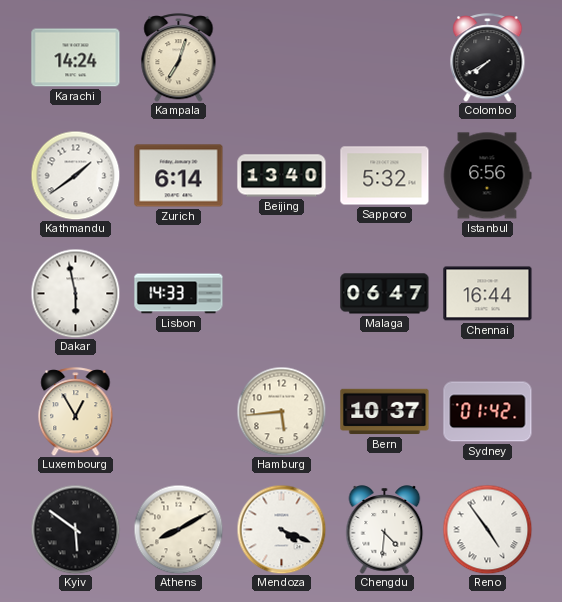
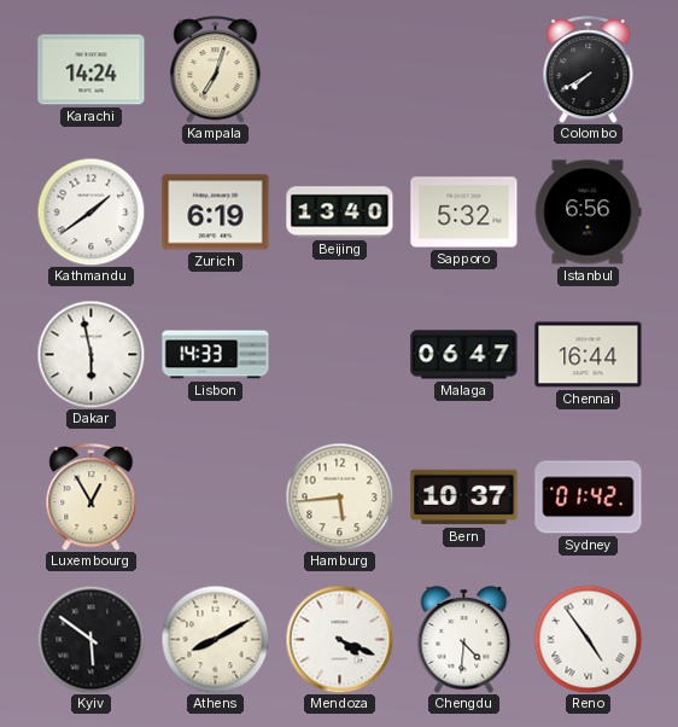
Zurich: 6:14 -> 6:19 (216, 213)
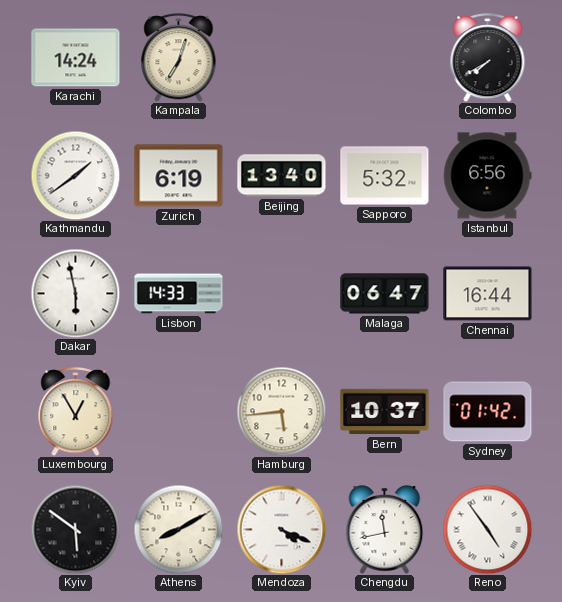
Chengdu: 4:31 -> 11:43 (385, 530)
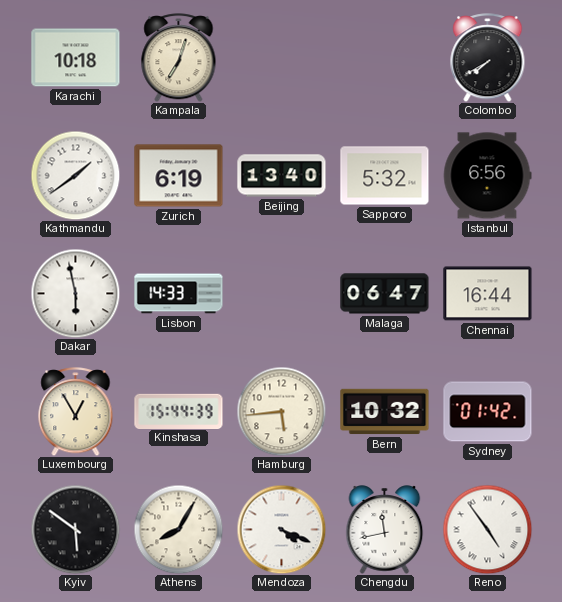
Karachi: 14:24 -> 10:18 (76, 58)
Kinshasa: none -> 15:44 (179, 411)
Bern: 10:37 -> 10:32 (385, 412)
Athens: 8:10 -> 8:05 (178, 529)
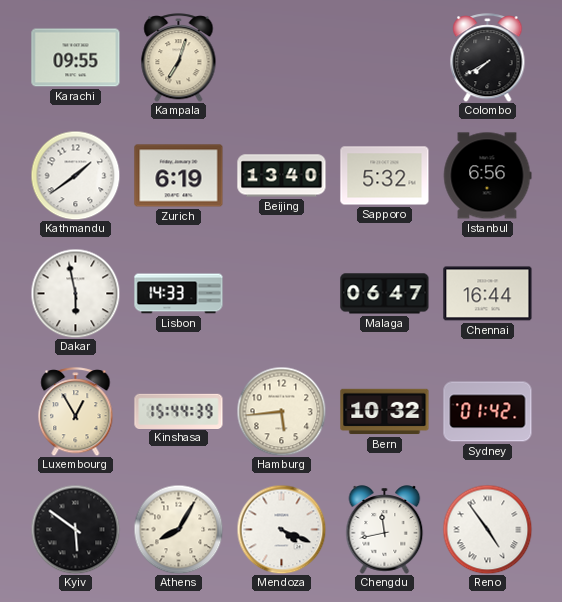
Karachi: 10:18 -> 09:55 (76, 58)
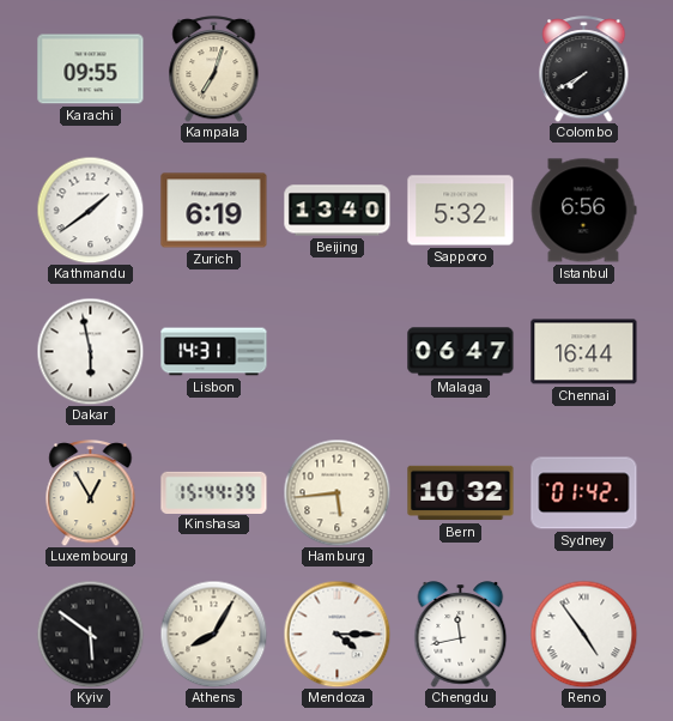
Lisbon: 14:33 -> 14:31 (214, 352)
Mendoza: 4:19 -> 4:15 (336, 634)
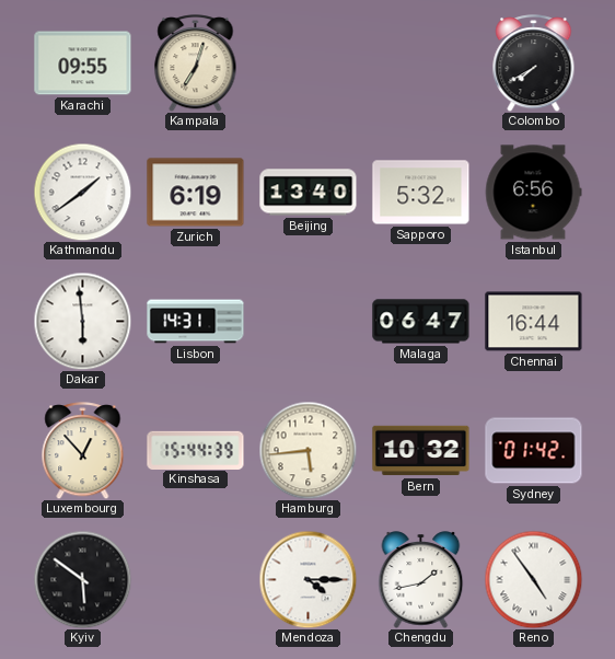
Dakar: 5:58 -> 5:59 (82, 321)
Luxembourg: 12:55 -> 12:53 (83, 451)
Athens: 8:05 -> none (213, 634)
Chengdu: 11:43 -> 1:43 (421, 580)
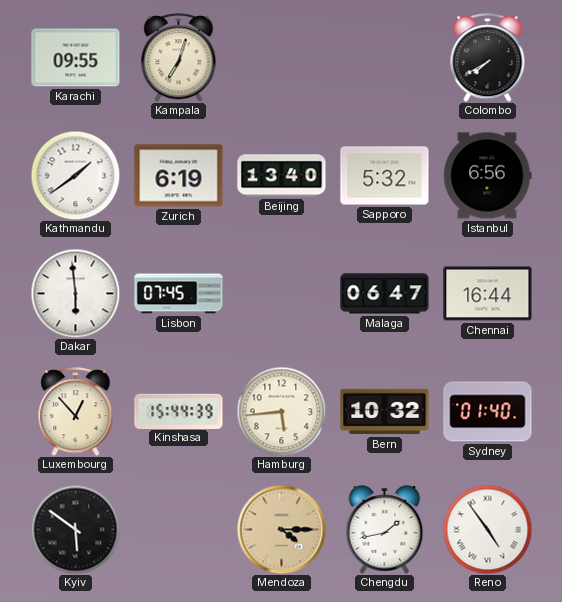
Lisbon: 14:31 -> 07:45 (179, 294)
Sydney: 01:42 -> 01:40 (488, 412)
Mendoza dial: white -> champagne (281, 529)
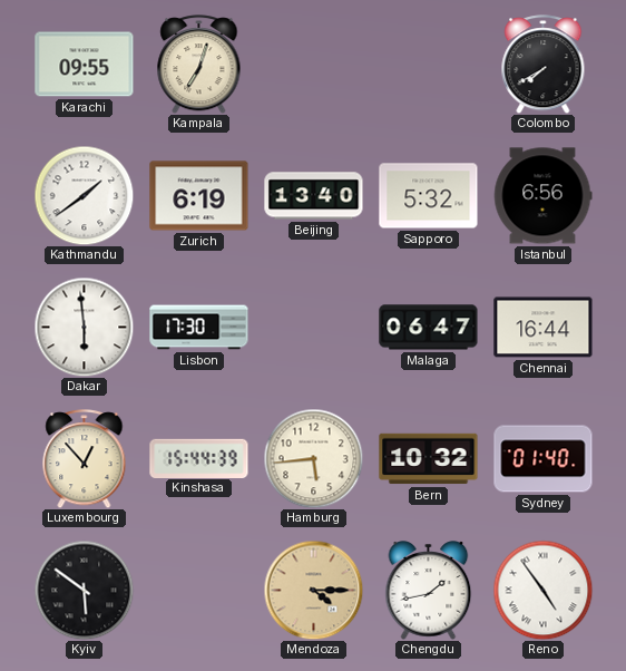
Lisbon: 07:45 -> 17:30 (199, 328)
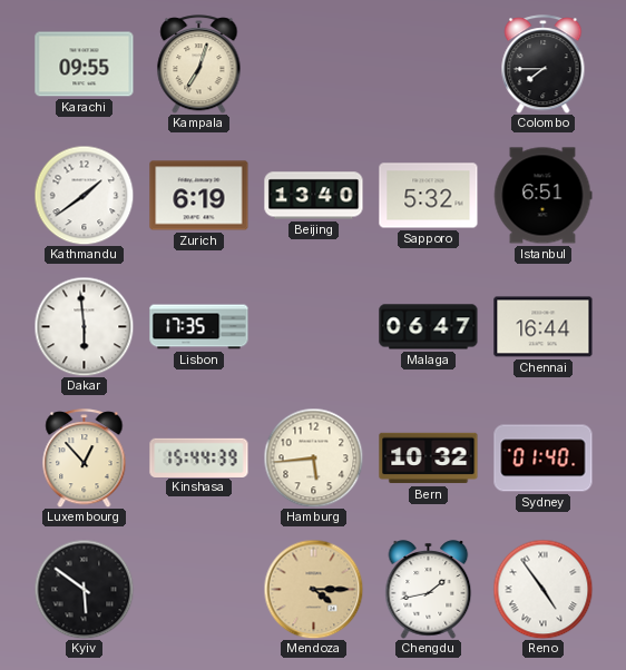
Colombo: 7:40 -> 7:45 (544, 65)
Istanbul: 6:56 -> 6:51 (542, 196)
Lisbon: 17:30 -> 17:35 (199, 327)
